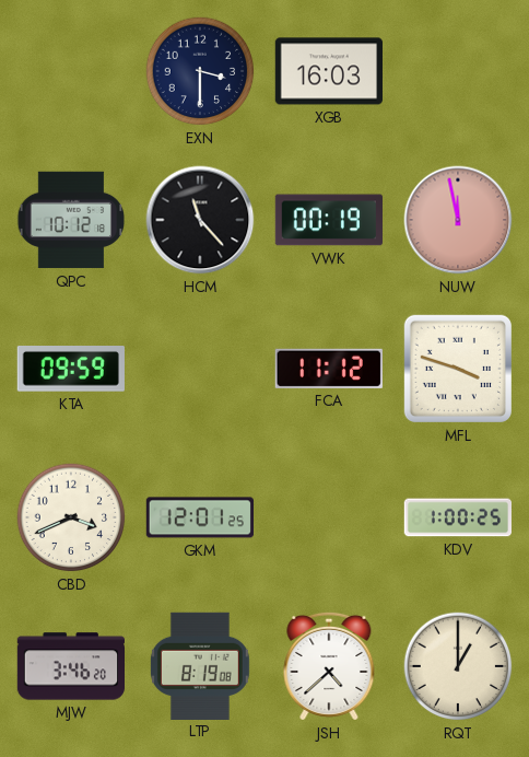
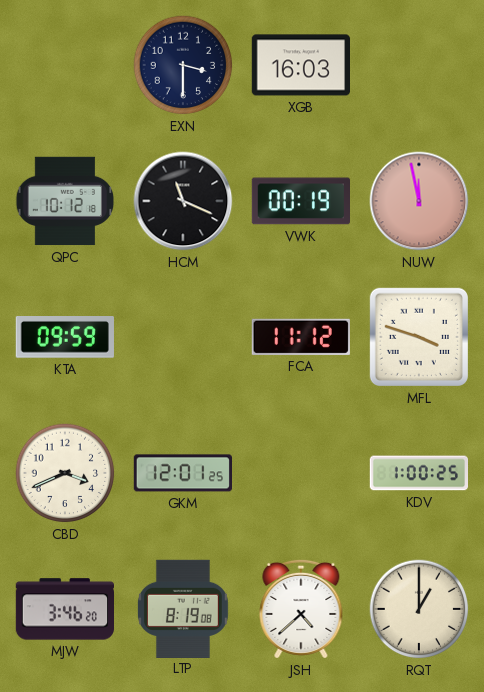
HCM: 11:23 -> 11:19 (183, 201)
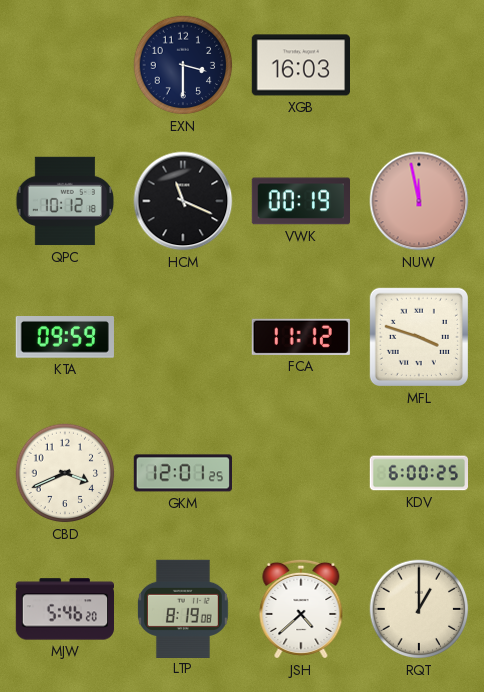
KDV: 1:00 -> 6:00 (418, 473)
MJW: 3:46 -> 5:46 (64, 609)
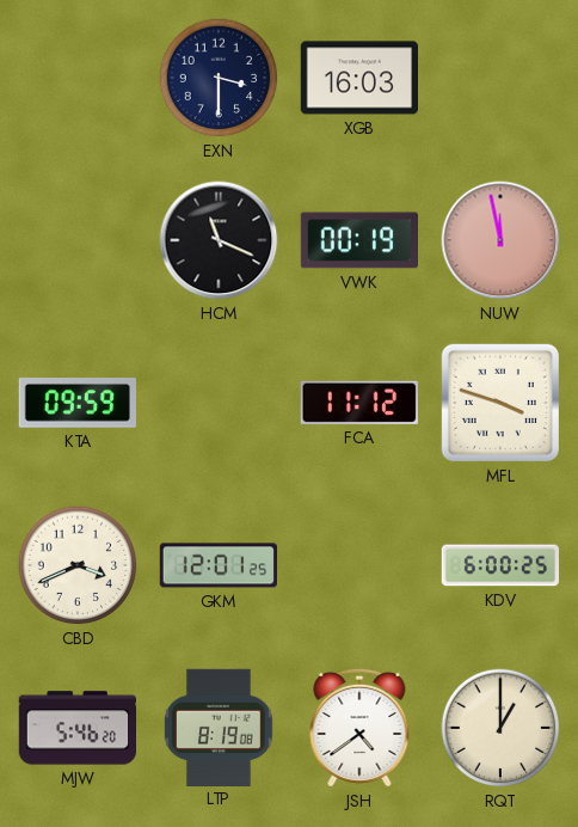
QPC: 10:12 -> none (65, 201)
JSH: 4:38 -> 4:39 (359, 728)
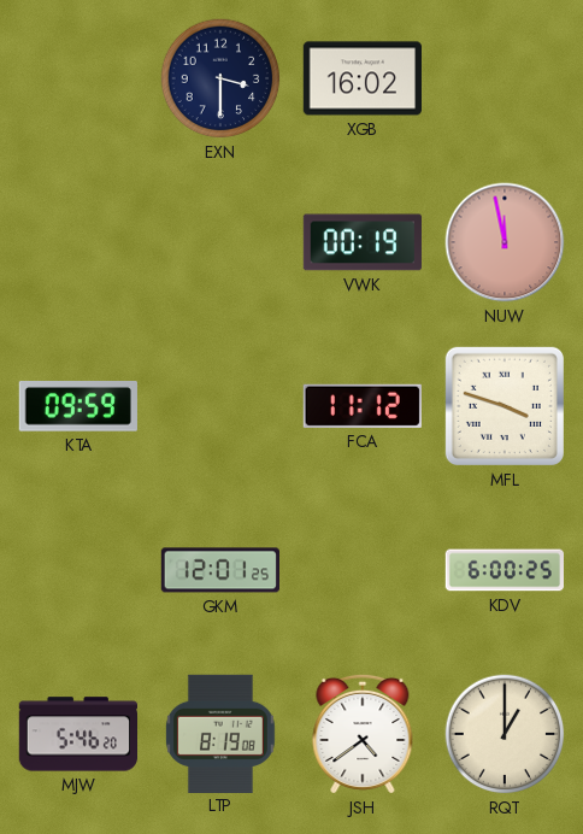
XGB: 16:03 -> 16:02 (361, 78)
HCM: 11:19 -> none (219, 240)
CBD: 3:41 -> none (78, 565)
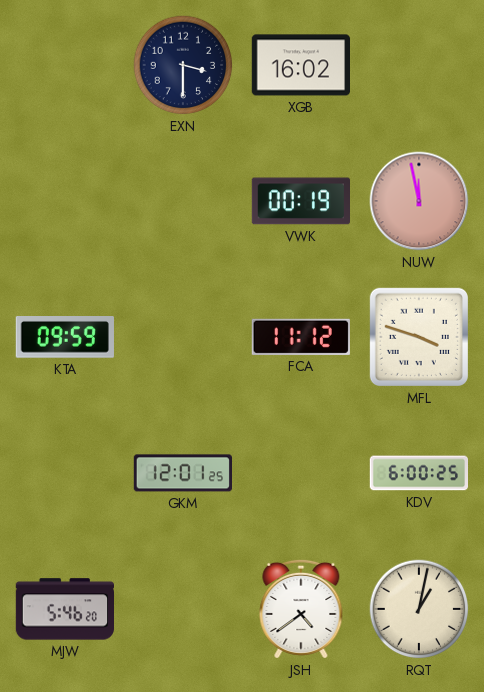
LTP: 8:19 -> none (220, 733)
RQT: 1:00 -> 1:02 (419, 609)
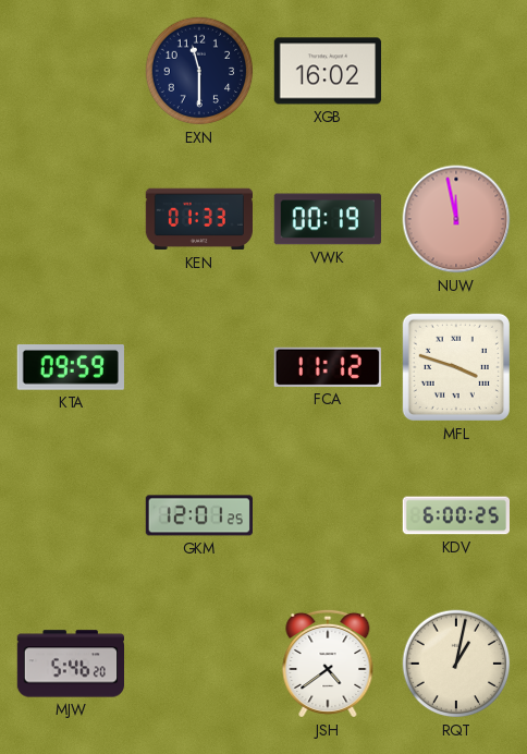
EXN: 3:30 -> 11:30 (199, 71)
KEN: none -> 01:33 (198, 219)
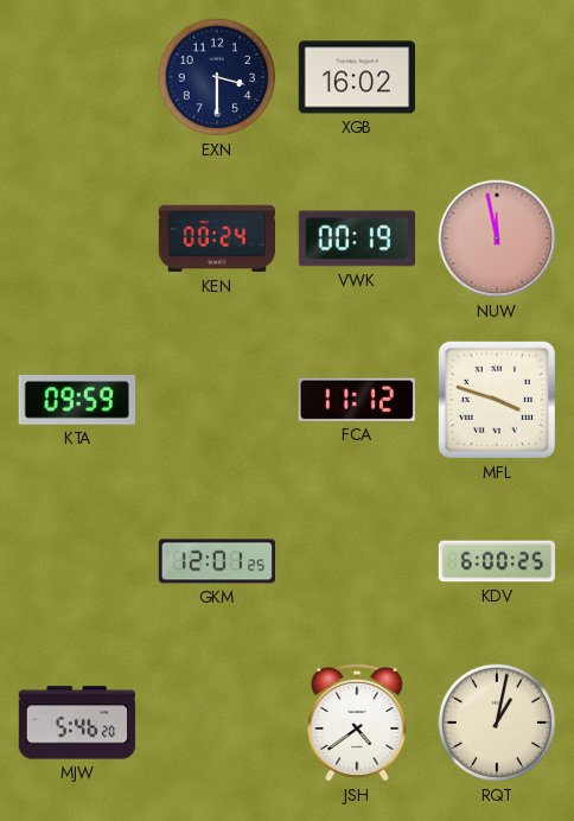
EXN: 11:30 -> 3:30 (217, 77)
KEN: 01:33 -> 00:24 (216, 238)
